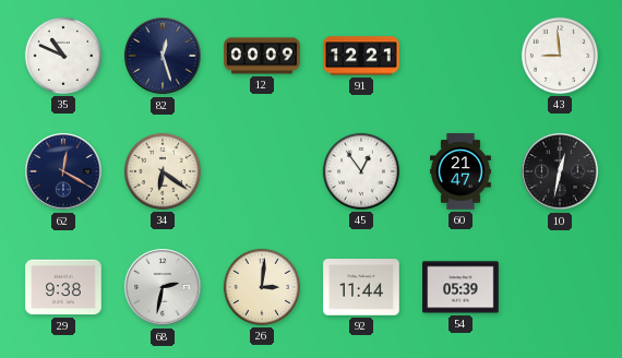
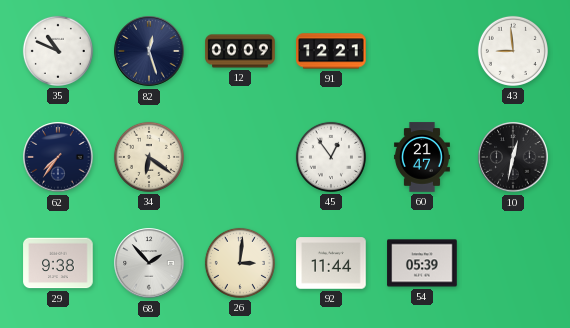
62: 12:20 -> 7:36 (58, 157)
68: 2:32 -> 1:53 (149, 263)
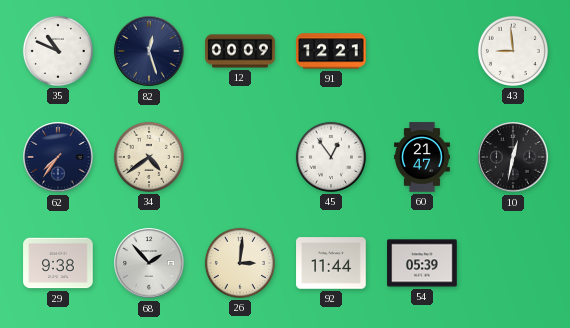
34: 6:21 -> 4:39 (149, 157)
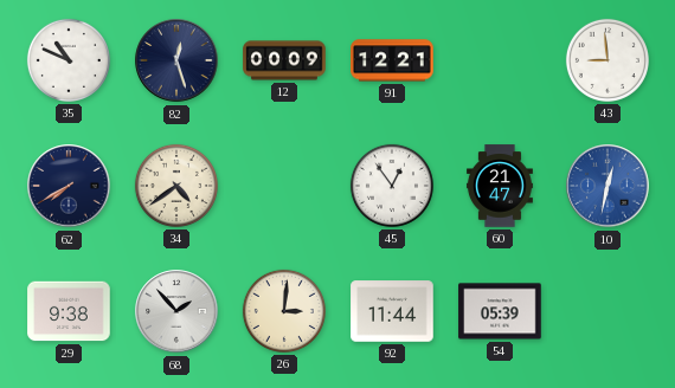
62: 7:36 -> 7:40 (69, 186)
10 dial: black -> blue (607, 186)
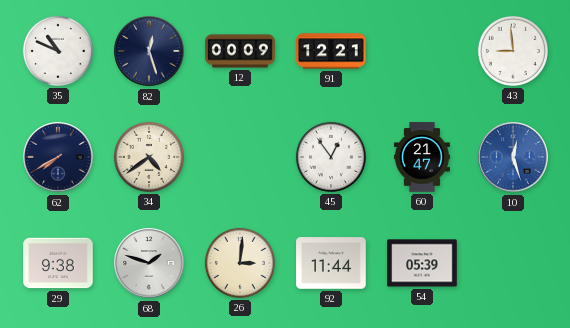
10: 12:32 -> 12:27 (513, 157)
68: 1:53 -> 1:48 (149, 263)
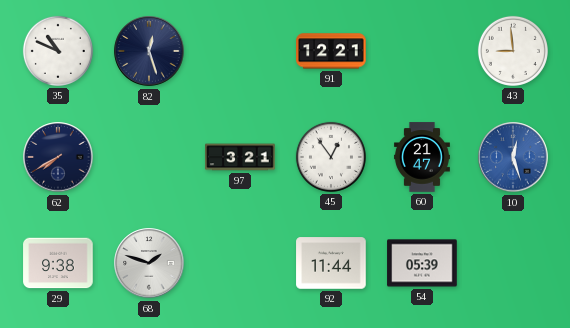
12: 00:09 -> none (240, 51)
34: 4:39 -> none (149, 157)
97: none -> 3:21 (240, 157)
26: 3:01 -> none (240, 263)
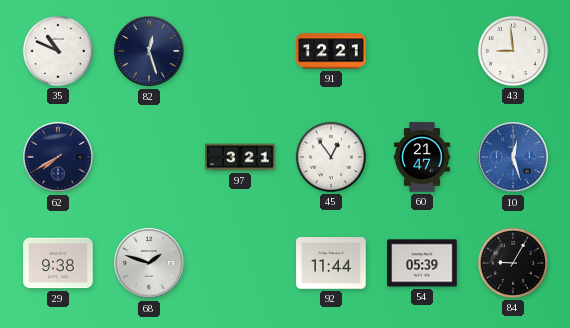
84: none -> 9:05 (513, 263)
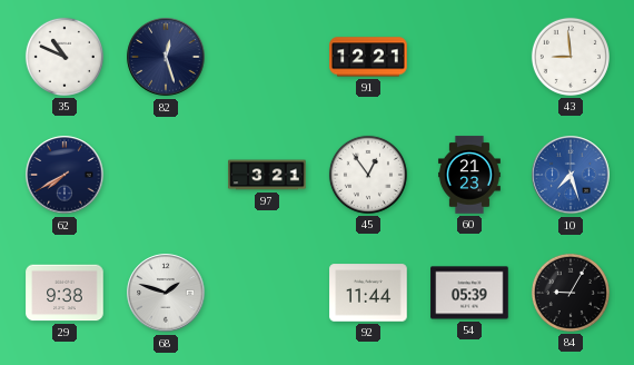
60: 21:47 -> 21:23 (469, 175)
10: 12:27 -> 7:27 (571, 175)
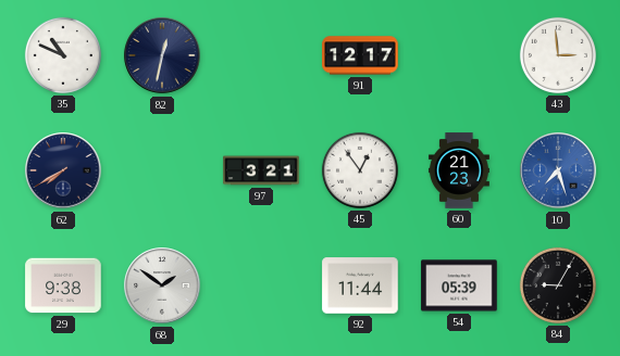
82: 12:27 -> 12:32 (162, 55)
91: 12:21 -> 12:17 (360, 55)
43: 8:59 -> 2:59 (558, 55)
68: 1:48 -> 1:51 (162, 285)
